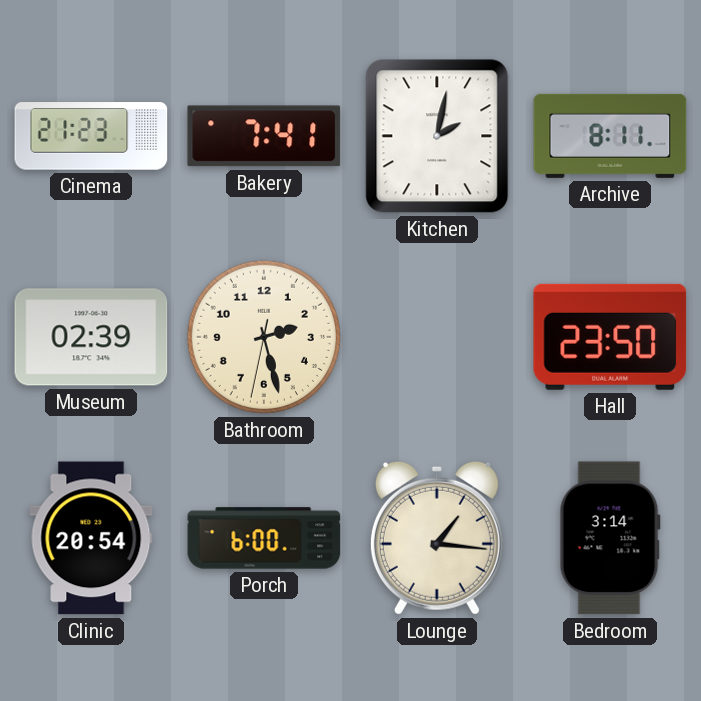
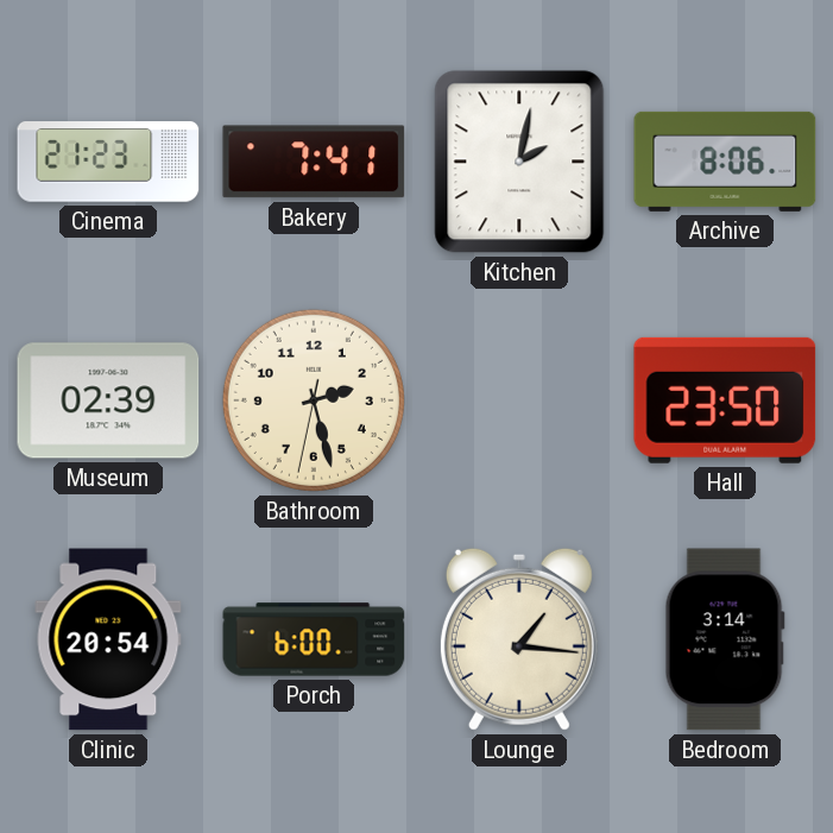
Archive: 8:11 -> 8:06 (725, 162)
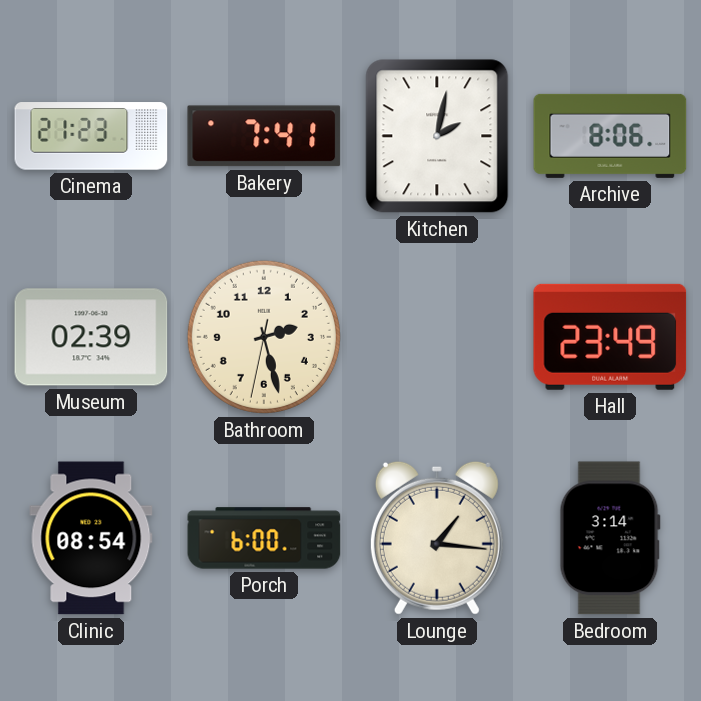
Hall: 23:50 -> 23:49 (610, 337)
Clinic: 20:54 -> 08:54 (91, 538)
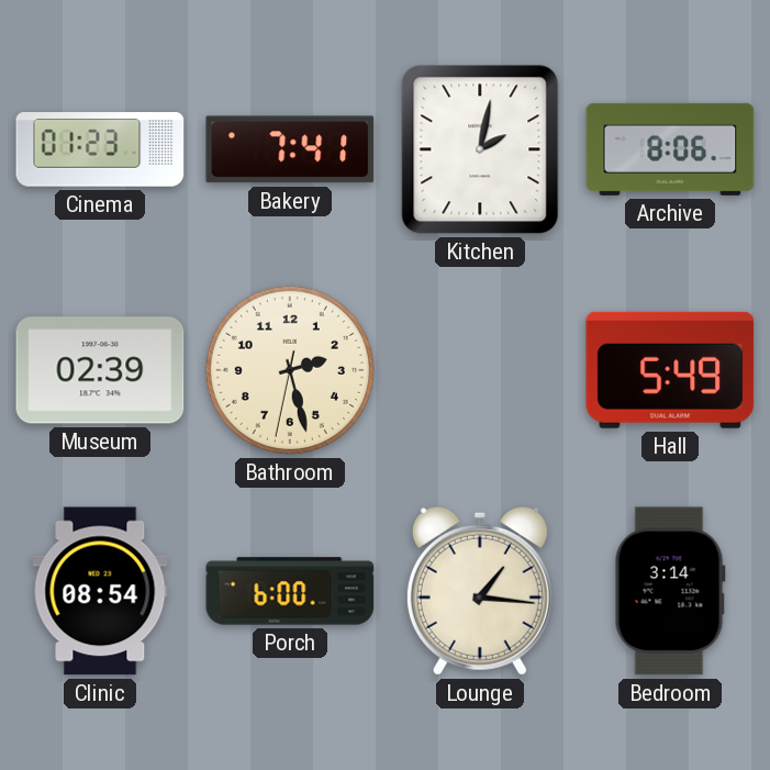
Cinema: 21:23 -> 01:23 (100, 149)
Hall: 23:49 -> 5:49 (670, 370)
